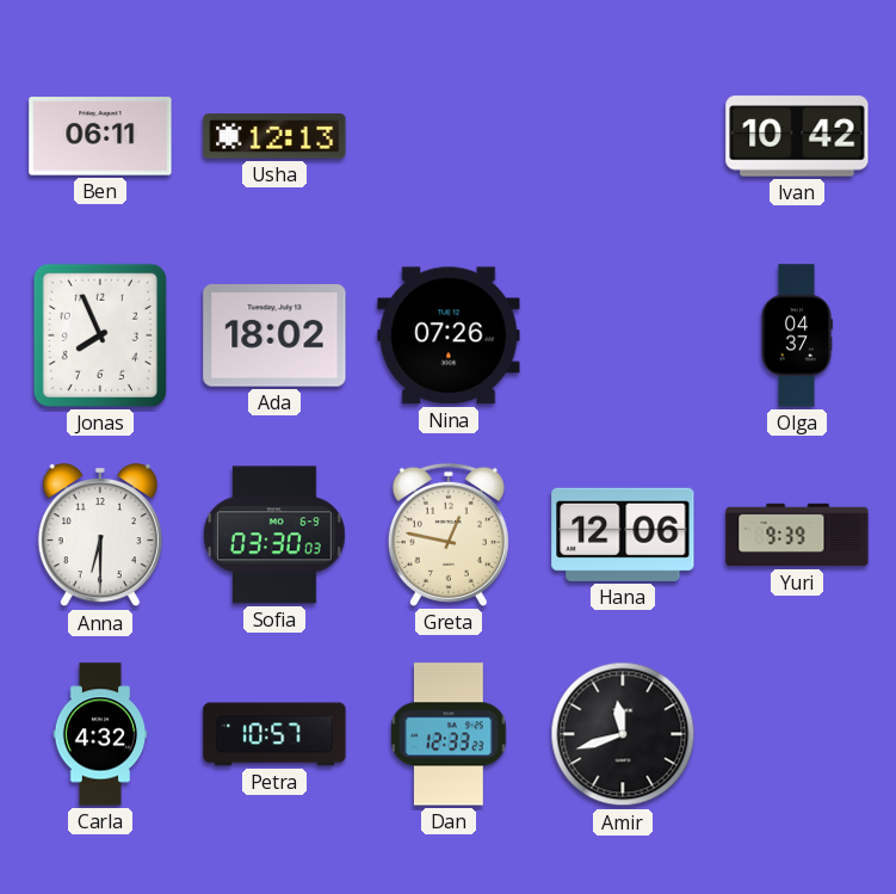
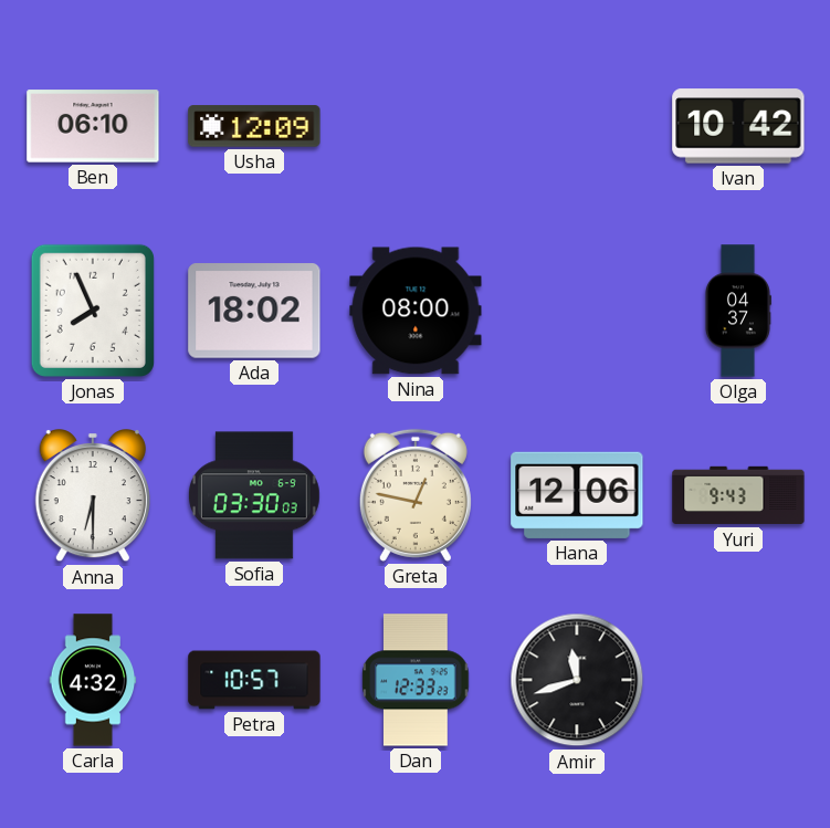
Ben: 06:11 -> 06:10 (93, 126)
Usha: 12:13 -> 12:09 (254, 126)
Nina: 07:26 -> 08:00 (416, 311)
Yuri: 9:39 -> 9:43 (738, 495)
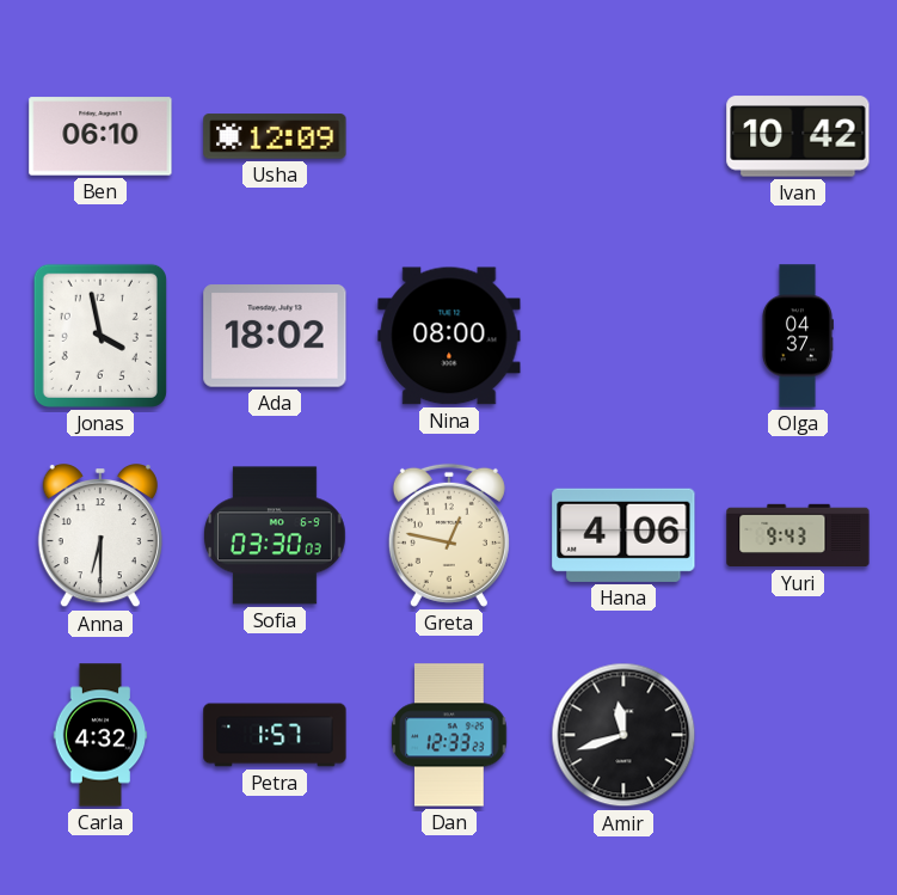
Jonas: 7:56 -> 3:58 (100, 336)
Hana: 12:06 -> 4:06 (623, 535)
Petra: 10:57 -> 1:57 (275, 735)
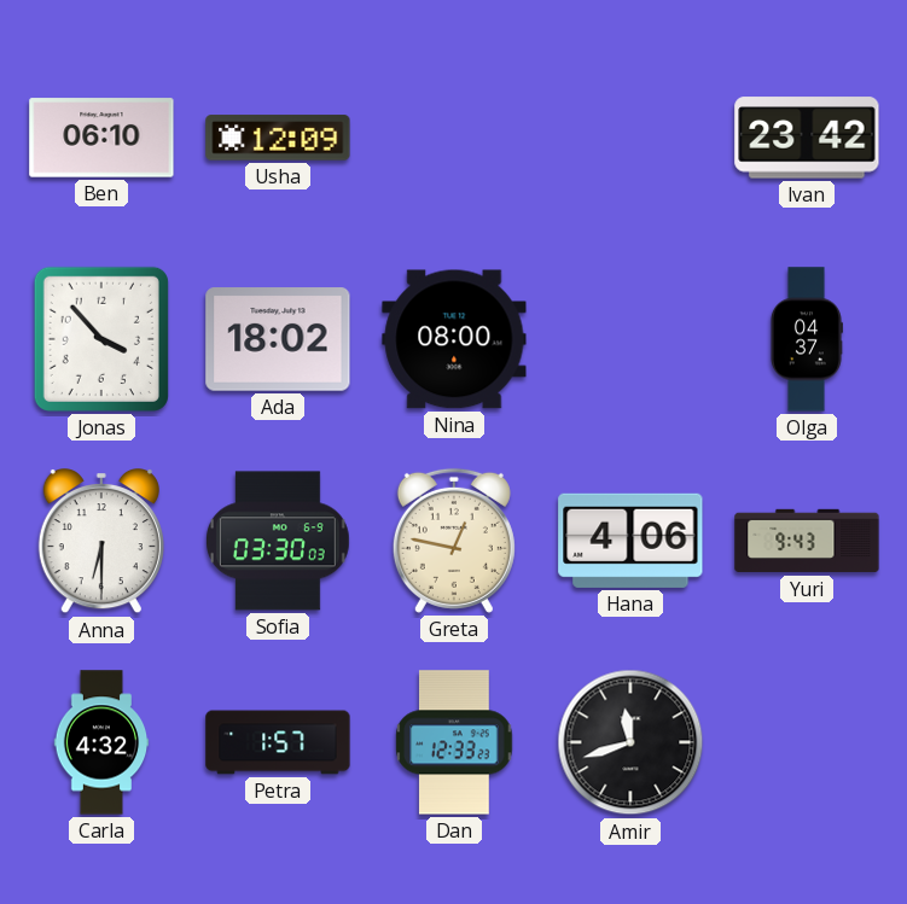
Ivan: 10:42 -> 23:42 (807, 138)
Jonas: 3:58 -> 3:53 (101, 339)
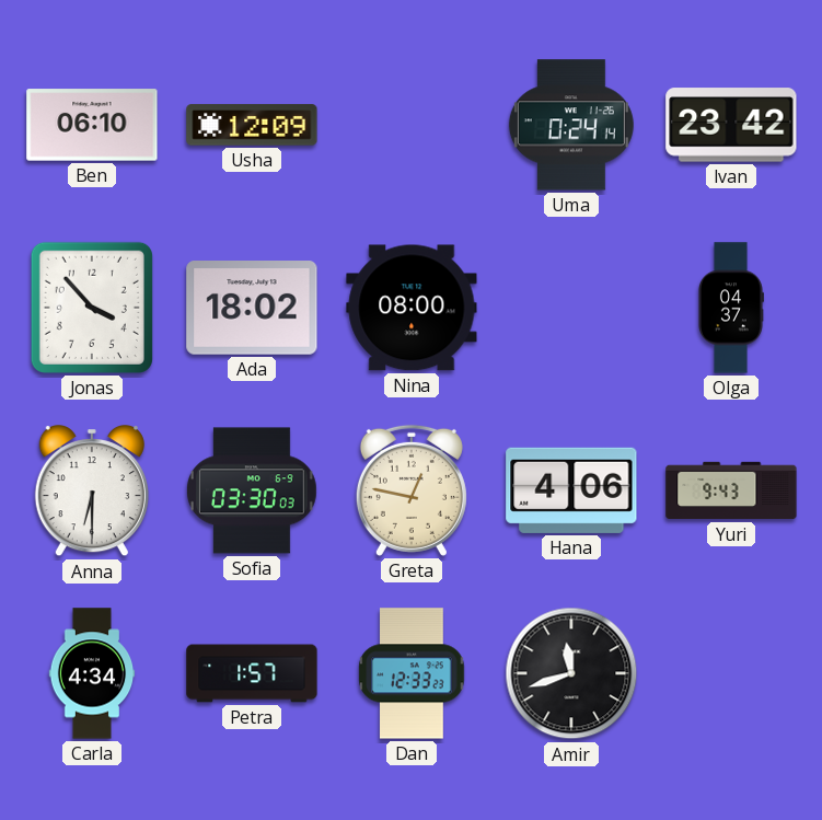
Uma: none -> 0:24 (571, 125)
Carla: 4:32 -> 4:34 (92, 673)
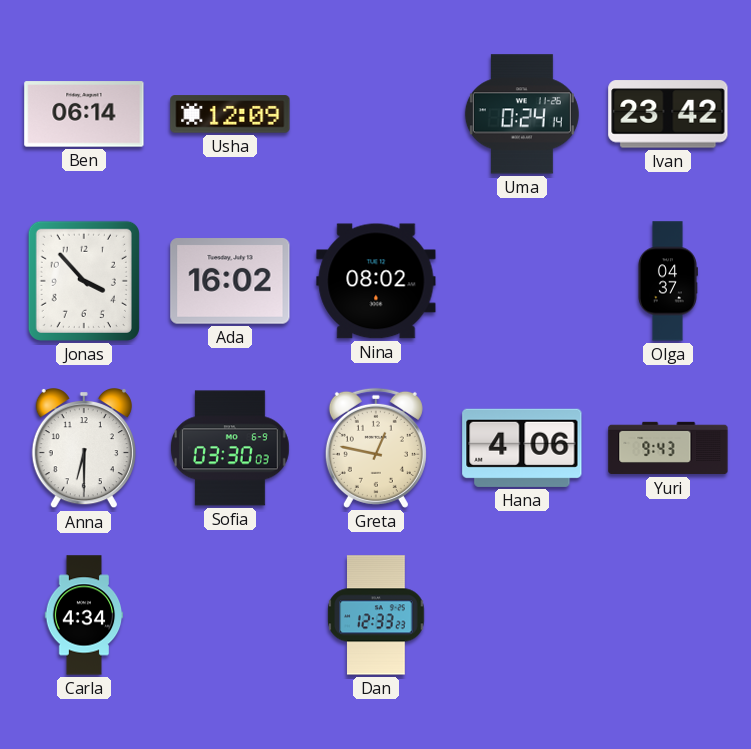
Ben: 06:10 -> 06:14 (84, 114)
Ada: 18:02 -> 16:02 (230, 281)
Nina: 08:00 -> 08:02 (376, 281)
Petra: 1:57 -> none (252, 673)
Amir: 11:42 -> none (571, 673)
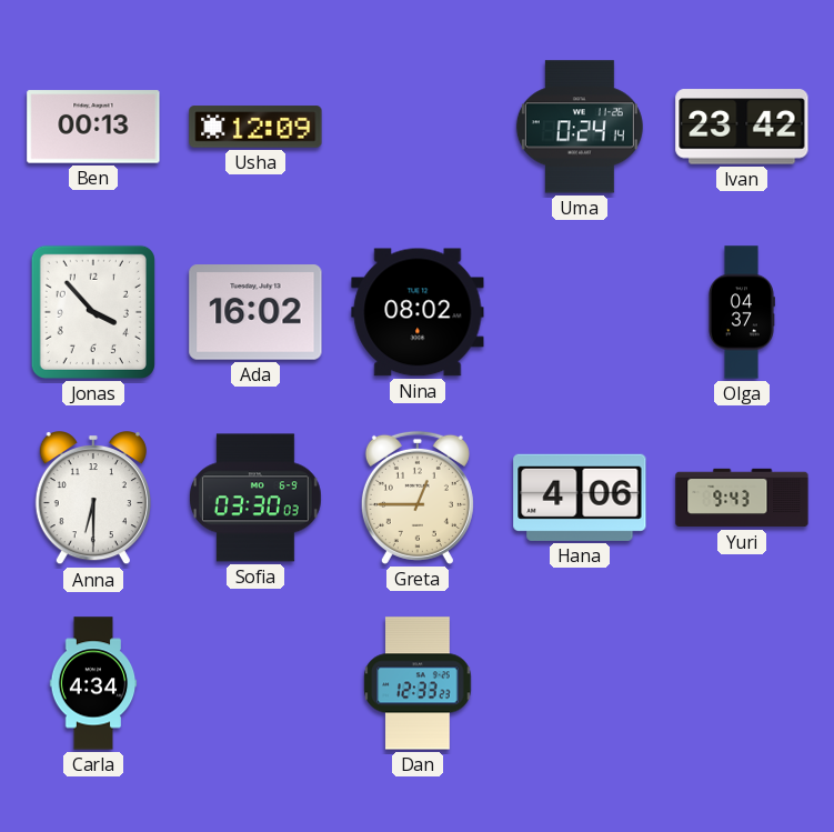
Ben: 06:14 -> 00:13 (93, 127)
Greta: 12:47 -> 12:45 (418, 498)
